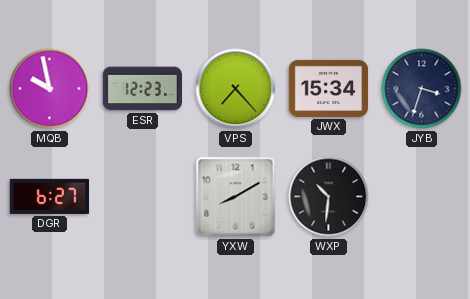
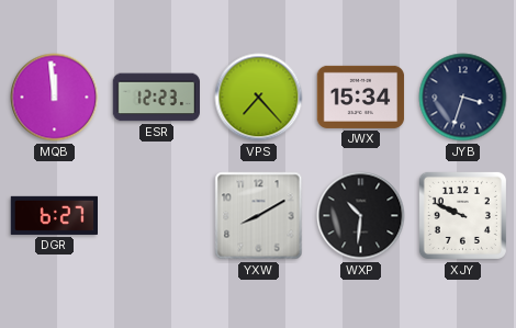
MQB: 9:58 -> 11:59 (55, 98)
XJY: none -> 9:49 (462, 215)
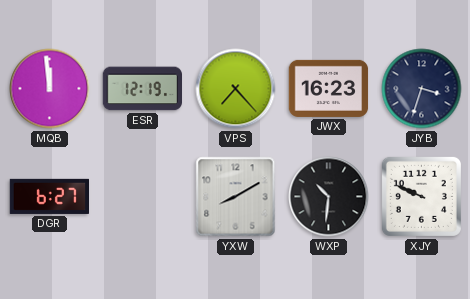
ESR: 12:23 -> 12:19 (143, 89)
JWX: 15:34 -> 16:23 (329, 88)
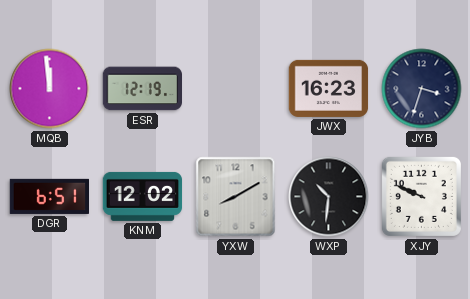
VPS: 7:23 -> none (236, 89)
DGR: 6:27 -> 6:51 (49, 196)
KNM: none -> 12:02 (143, 196)
